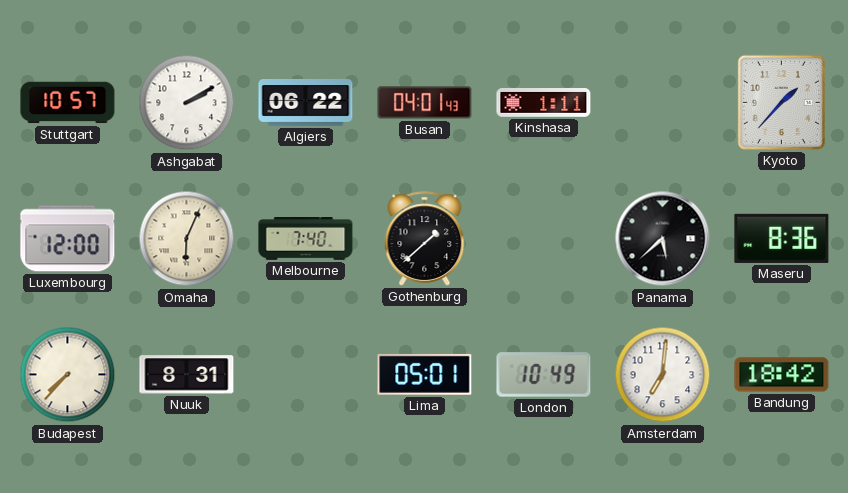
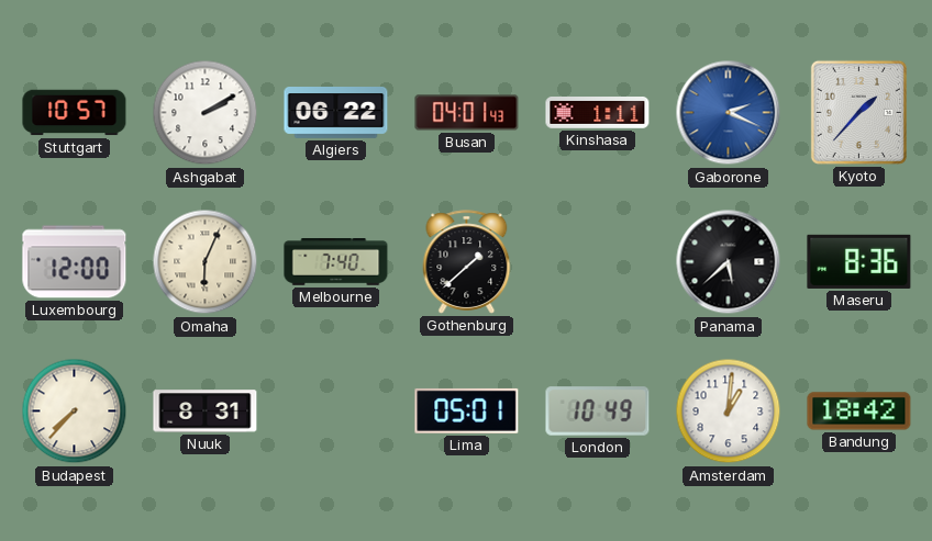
Gaborone: none -> 2:19 (729, 113)
Amsterdam: 7:01 -> 1:01 (729, 412)
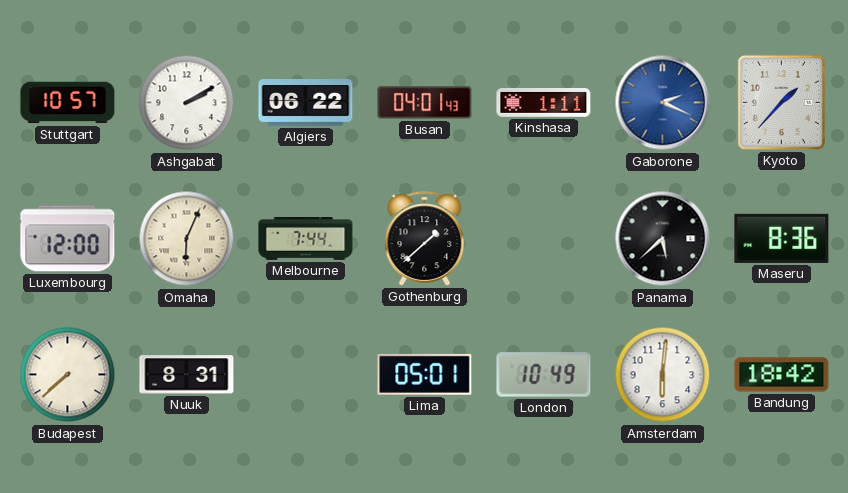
Melbourne: 7:40 -> 7:44 (306, 239)
Budapest: 7:37 -> 7:38 (68, 375)
Amsterdam: 1:01 -> 6:01 (663, 375)
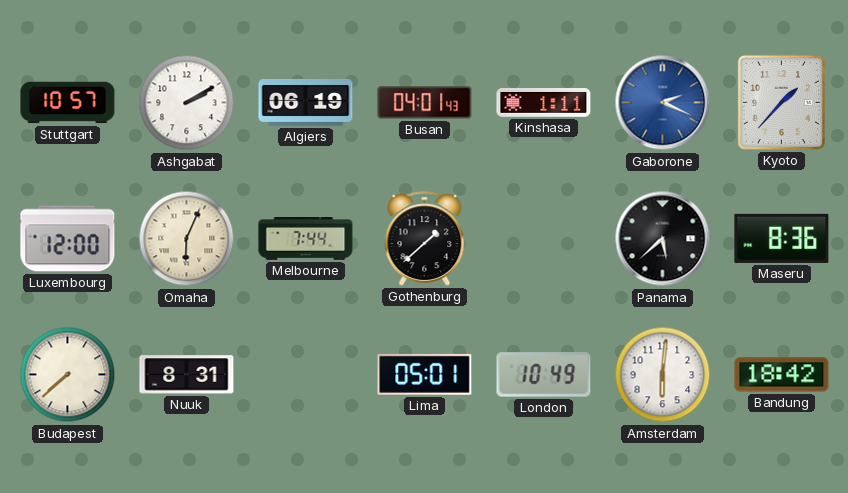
Algiers: 06:22 -> 06:19 (306, 103)
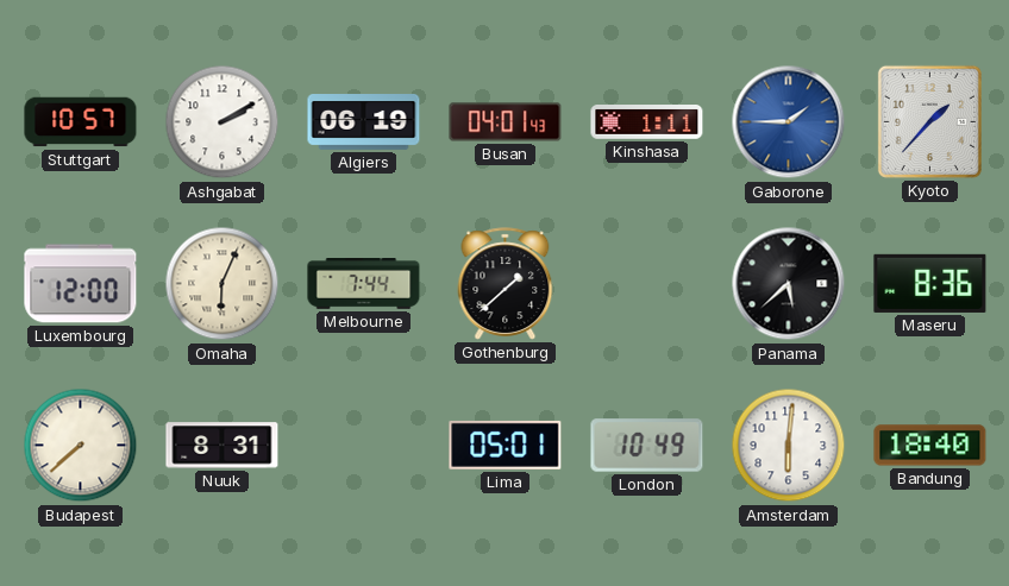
Gaborone: 2:19 -> 1:45 (789, 122)
Bandung: 18:42 -> 18:40 (930, 446)
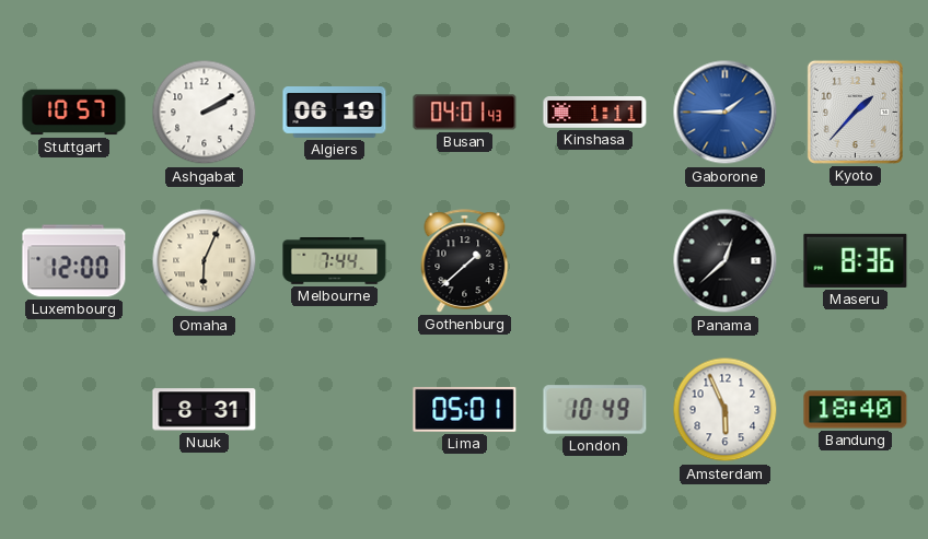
Panama: 5:38 -> 12:38 (726, 261)
Budapest: 7:38 -> none (81, 446)
Amsterdam: 6:01 -> 5:56 (726, 410)
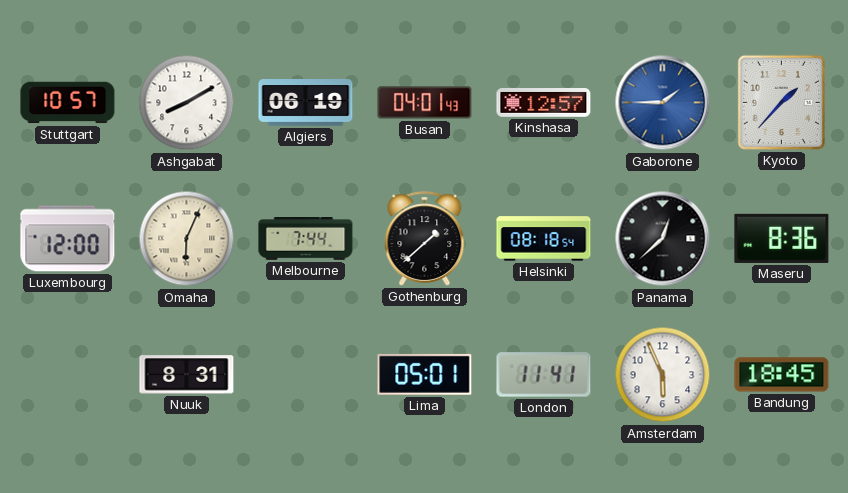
Ashgabat: 2:10 -> 8:10 (187, 103)
Kinshasa: 1:11 -> 12:57 (544, 103)
Helsinki: none -> 08:18 (544, 239)
London: 10:49 -> 11:41 (544, 375)
Bandung: 18:40 -> 18:45 (782, 375)
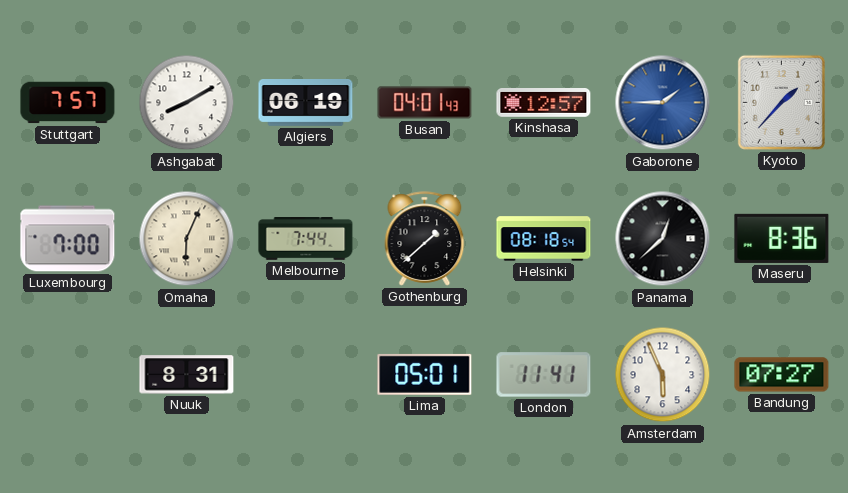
Stuttgart: 10:57 -> 7:57 (68, 103)
Luxembourg: 12:00 -> 7:00 (68, 239)
Bandung: 18:45 -> 07:27 (782, 375)
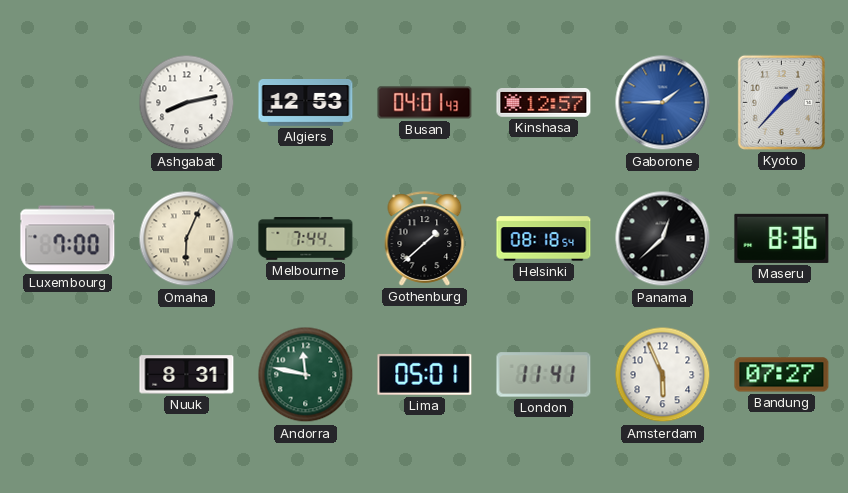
Stuttgart: 7:57 -> none (68, 103)
Ashgabat: 8:10 -> 8:13 (187, 103)
Algiers: 06:19 -> 12:53 (306, 103)
Andorra: none -> 11:47 (306, 375)
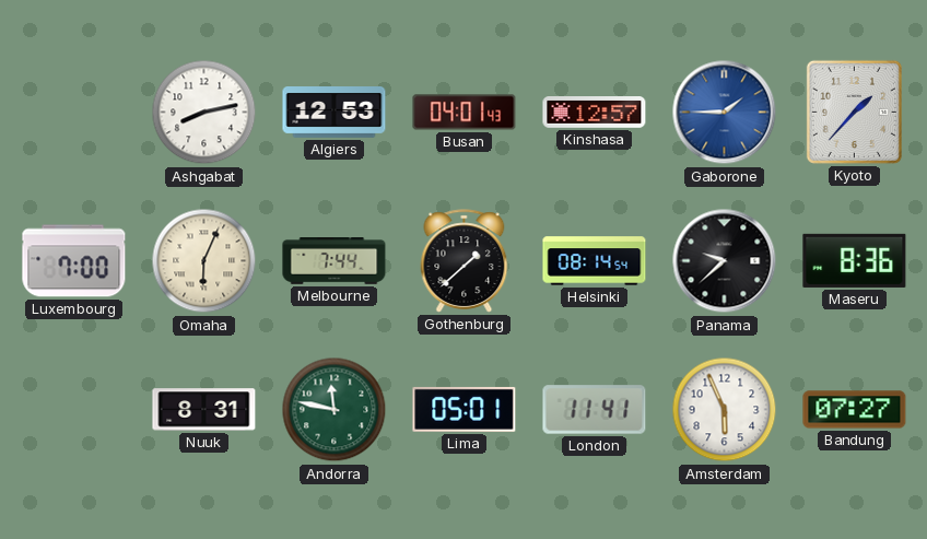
Helsinki: 08:18 -> 08:14 (595, 261)
Panama: 12:38 -> 9:38 (725, 261)
